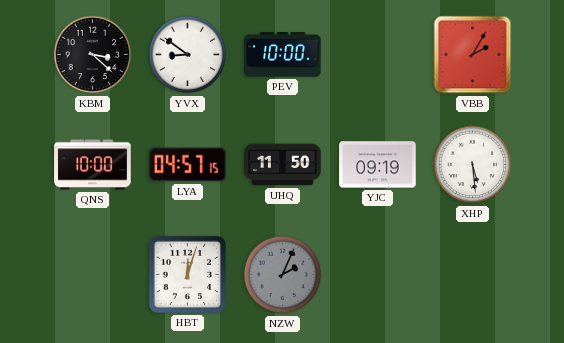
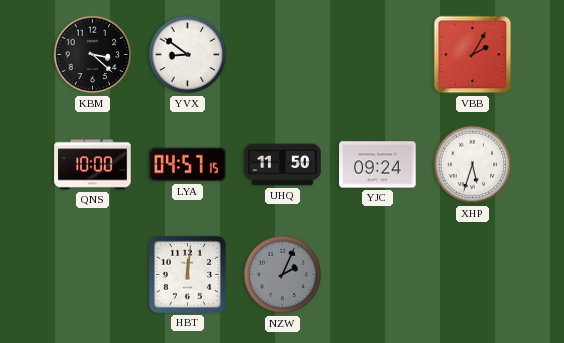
PEV: 10:00 -> none (283, 55)
YJC: 09:19 -> 09:24 (378, 165)
XHP: 5:29 -> 5:33 (473, 165)
HBT: 12:03 -> 12:01 (187, 274)
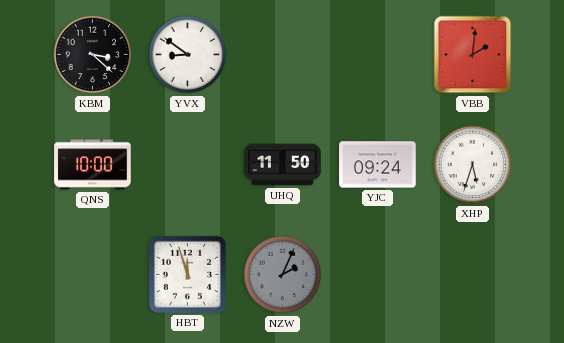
VBB: 2:05 -> 2:01 (473, 55)
LYA: 04:57 -> none (188, 165)
HBT: 12:01 -> 11:57 (187, 274)
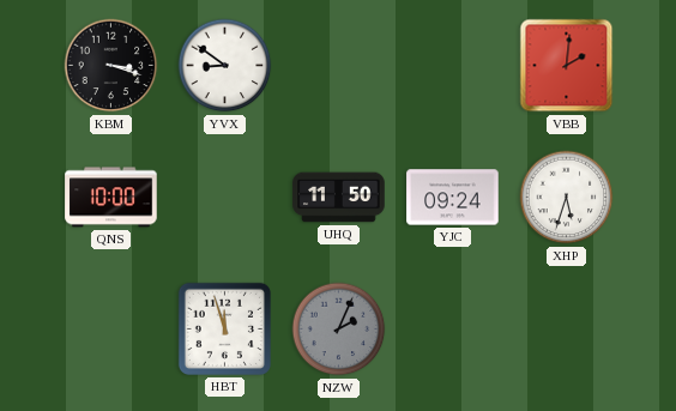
KBM: 3:22 -> 3:18 (111, 66)
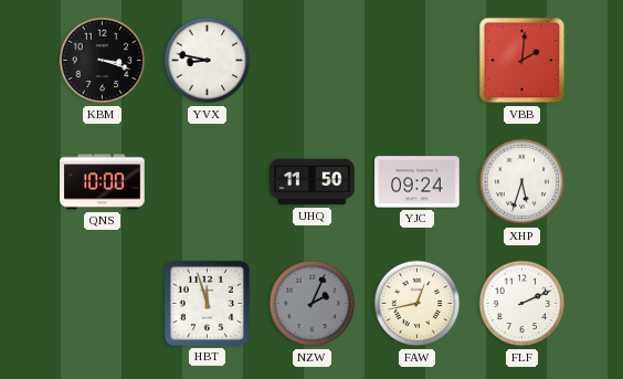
YVX: 8:51 -> 8:47 (208, 61)
FAW: none -> 12:43 (418, 304)
FLF: none -> 2:11 (522, 304)
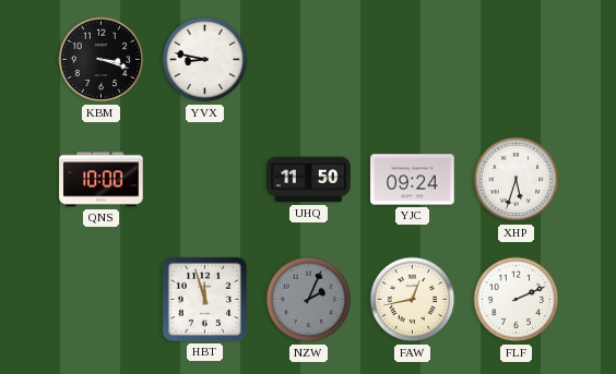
VBB: 2:01 -> none (522, 61)
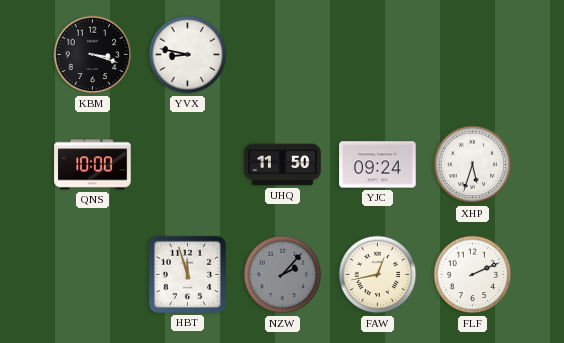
NZW: 2:04 -> 2:07 (283, 275)
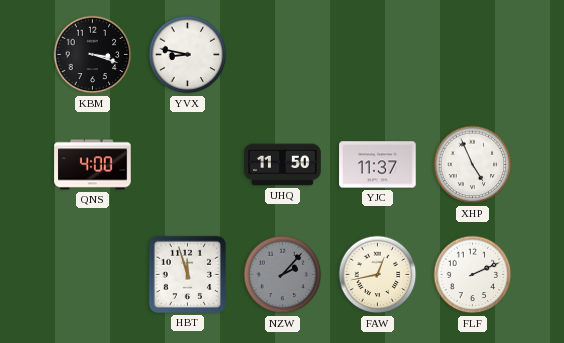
QNS: 10:00 -> 4:00 (93, 165)
YJC: 09:24 -> 11:37 (378, 165)
XHP: 5:33 -> 4:56 (473, 165)
